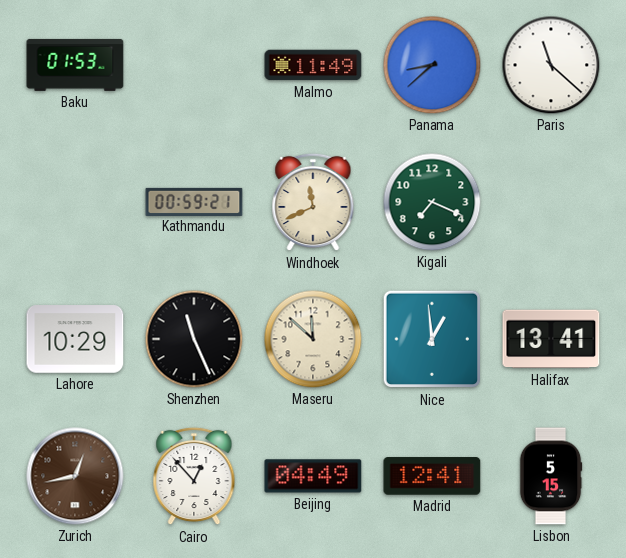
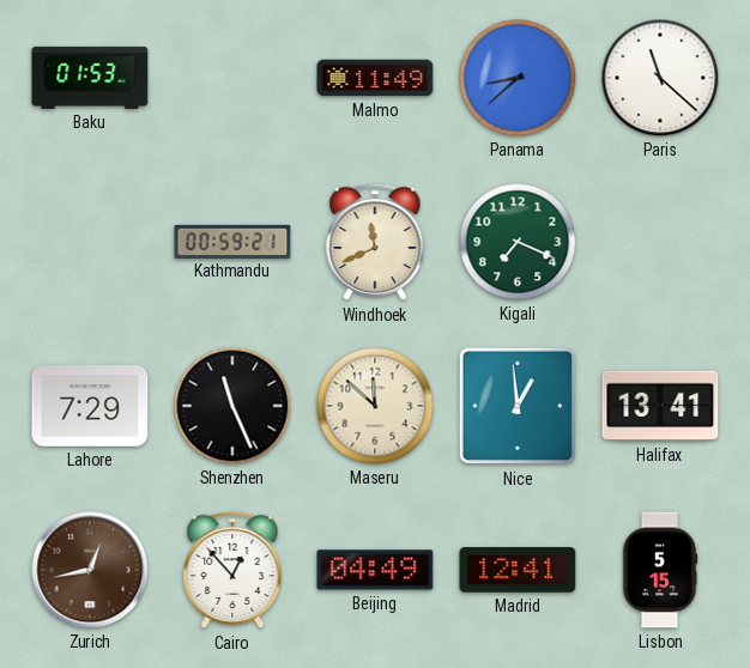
Lahore: 10:29 -> 7:29 (90, 406)
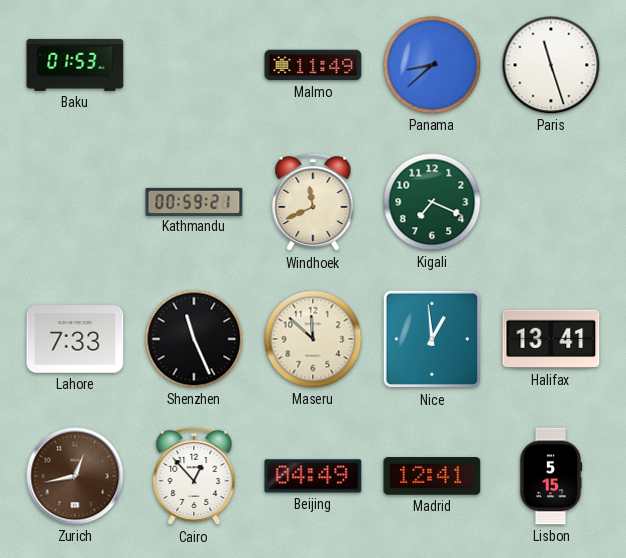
Paris: 11:22 -> 11:27 (551, 65)
Lahore: 7:29 -> 7:33 (75, 339)
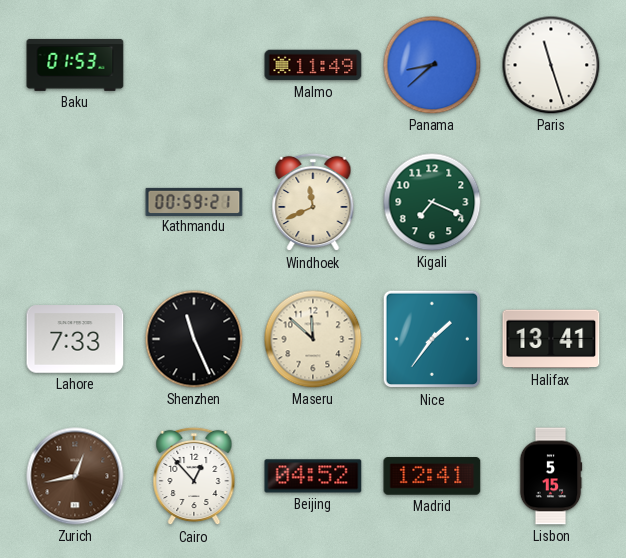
Nice: 12:59 -> 1:36 (432, 339)
Beijing: 04:49 -> 04:52 (313, 476)
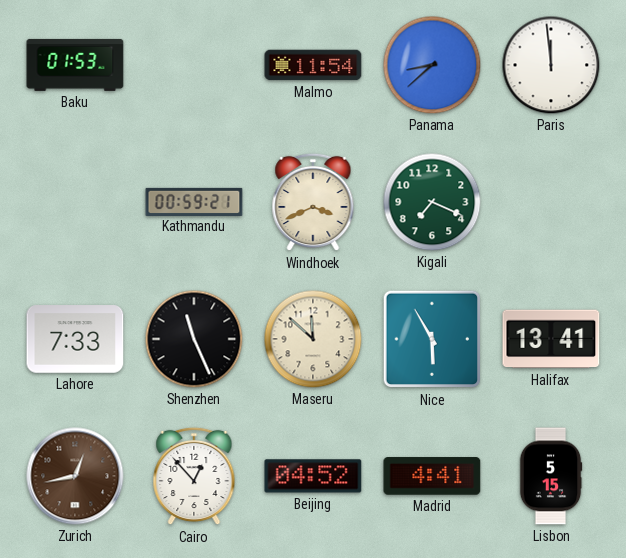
Malmo: 11:49 -> 11:54 (313, 65)
Paris: 11:27 -> 11:59 (551, 65)
Windhoek: 11:41 -> 3:41 (313, 202)
Nice: 1:36 -> 5:55 (432, 339)
Madrid: 12:41 -> 4:41 (432, 476)
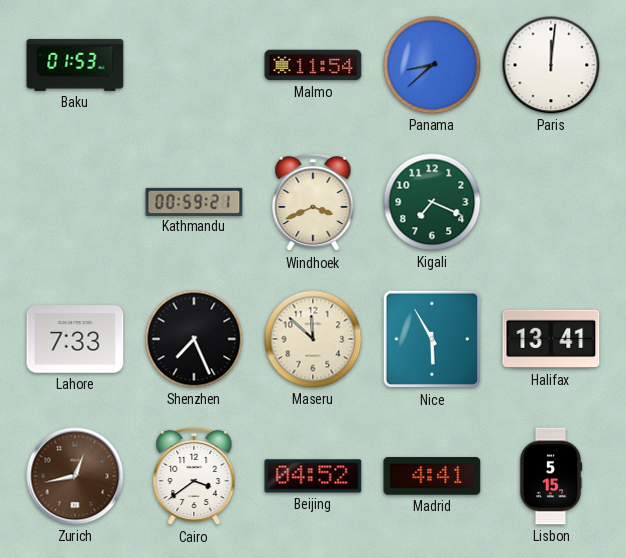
Paris: 11:59 -> 12:01 (551, 65)
Shenzhen: 11:26 -> 7:26 (194, 339)
Cairo: 12:53 -> 3:39 (194, 476)
